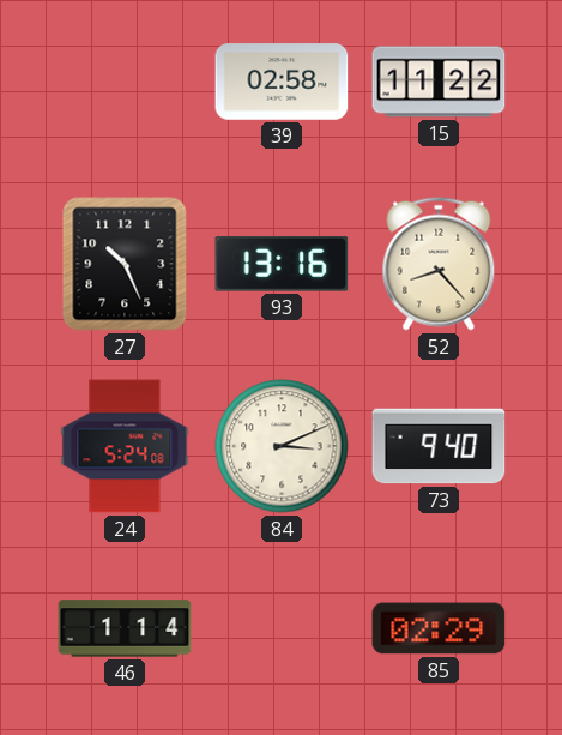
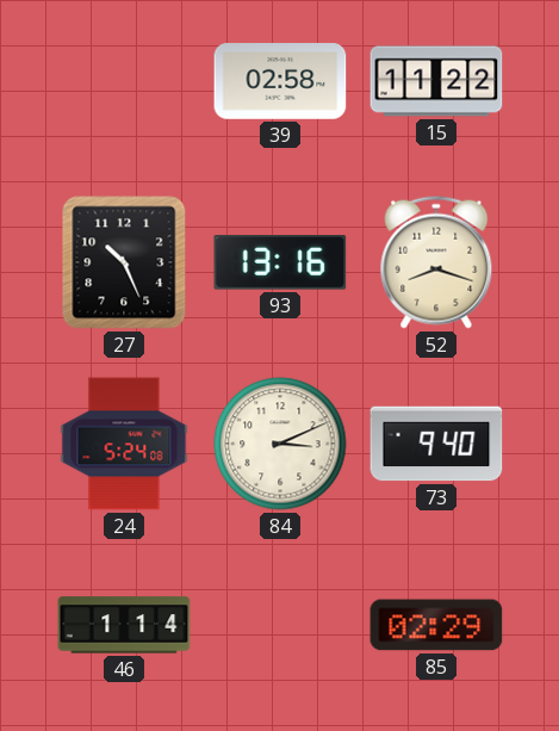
52: 8:23 -> 8:18 (436, 262)
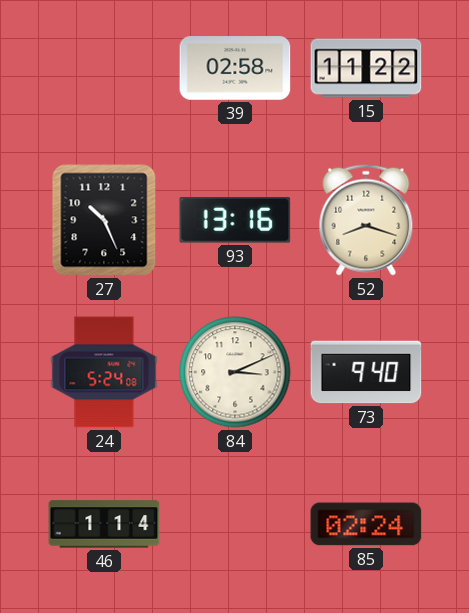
85: 02:29 -> 02:24 (366, 524)
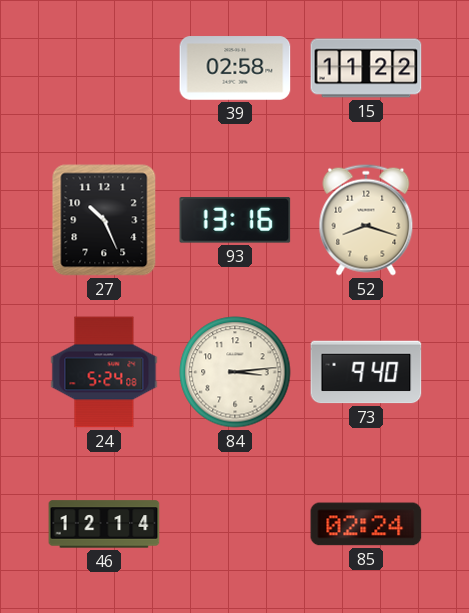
84: 3:11 -> 3:14 (235, 372)
46: 1:14 -> 12:14 (104, 524)
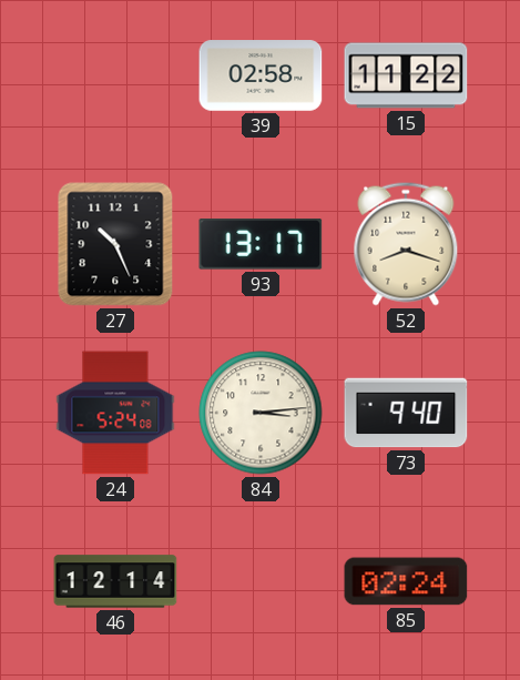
93: 13:16 -> 13:17 (261, 244)
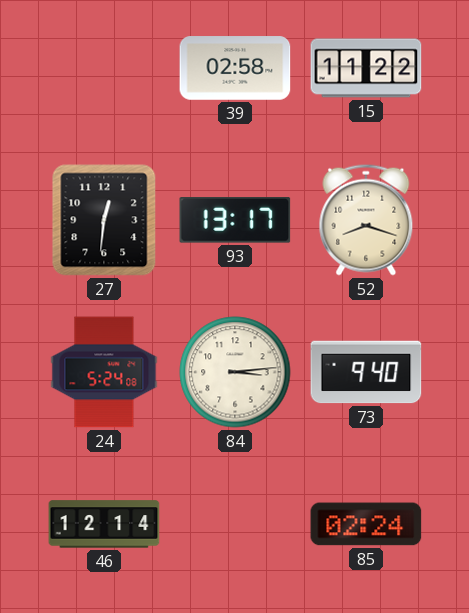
27: 10:26 -> 12:31 (104, 220)
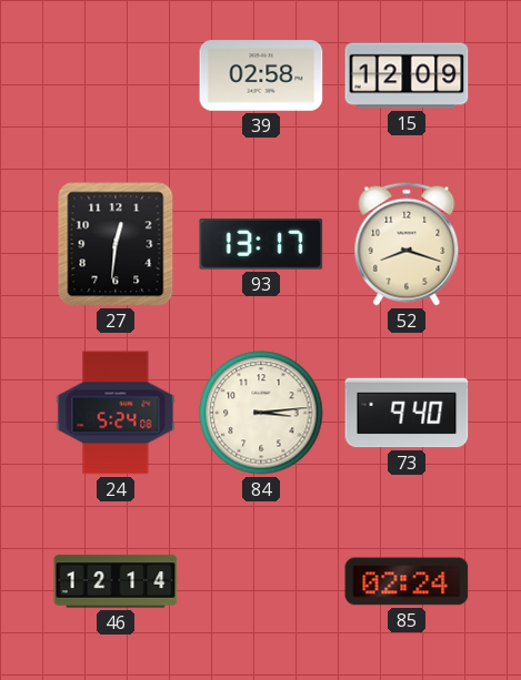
15: 11:22 -> 12:09 (407, 75)
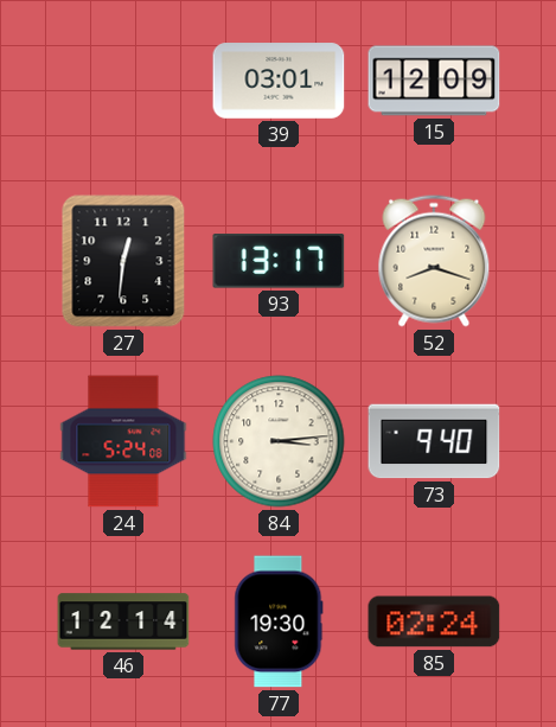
39: 02:58 -> 03:01 (279, 81)
77: none -> 19:30 (279, 621)
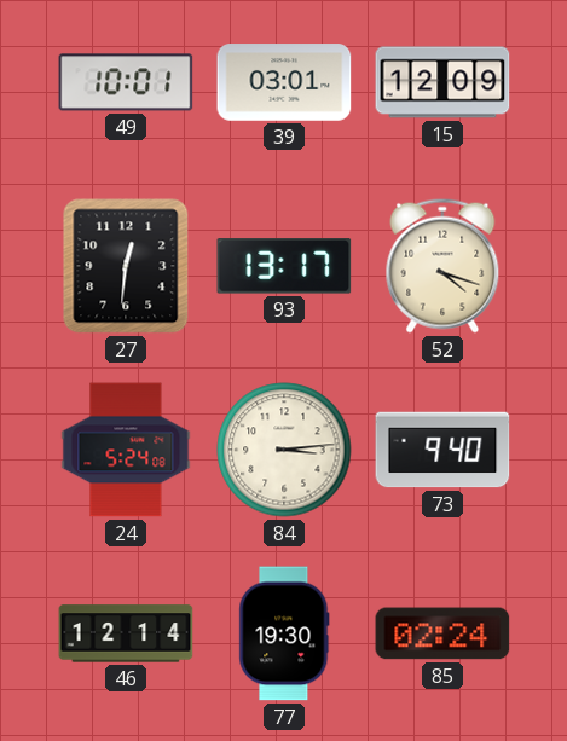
49: none -> 10:01 (126, 82)
52: 8:18 -> 4:18 (442, 266)
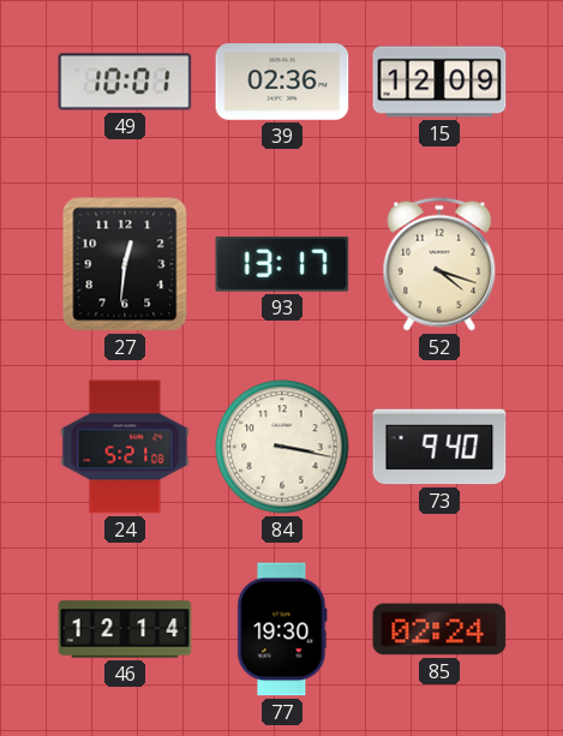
39: 03:01 -> 02:36 (282, 82)
24: 5:24 -> 5:21 (125, 447)
84: 3:14 -> 3:17 (282, 447)
